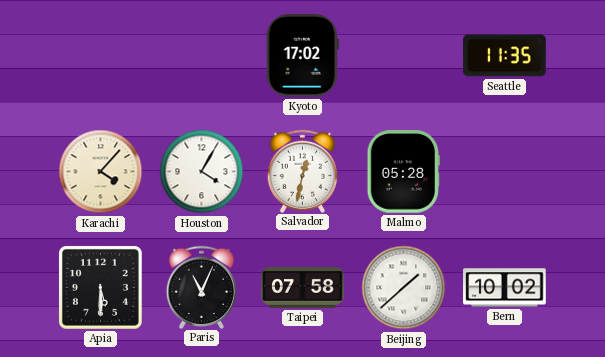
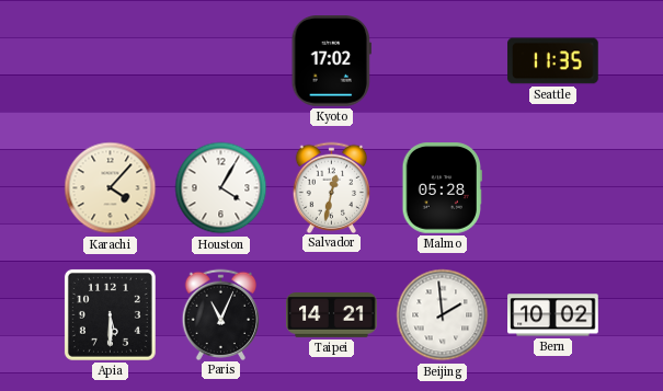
Taipei: 07:58 -> 14:21 (332, 315)
Beijing: 1:38 -> 1:59 (443, 315)
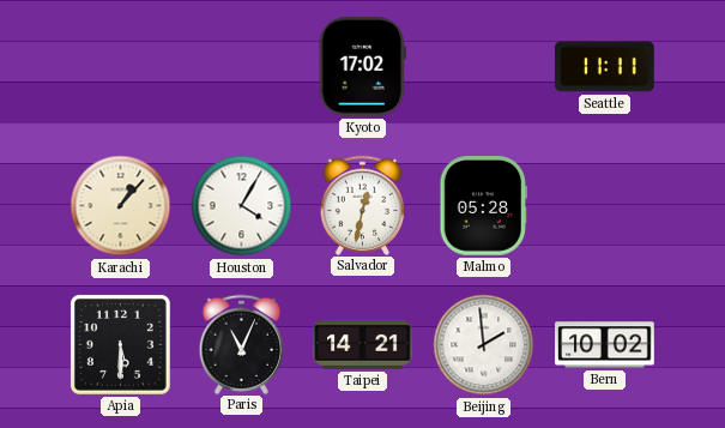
Seattle: 11:35 -> 11:11 (605, 67)
Karachi: 4:07 -> 1:07 (121, 206)
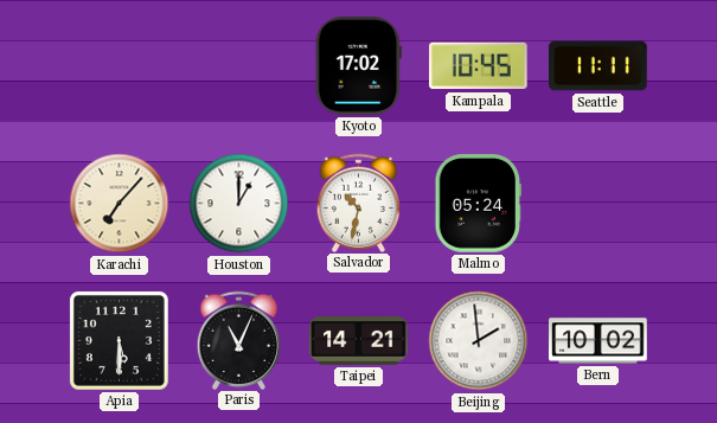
Kampala: none -> 10:45 (479, 66)
Karachi: 1:07 -> 7:07 (120, 204)
Houston: 4:05 -> 1:00 (239, 204)
Salvador: 12:32 -> 10:32 (359, 203)
Malmo: 05:28 -> 05:24 (478, 204)
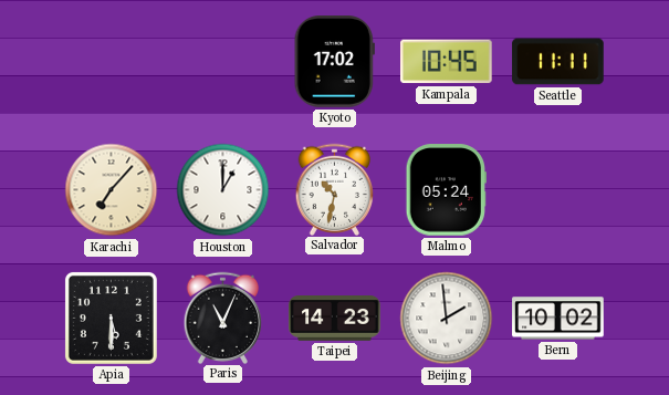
Taipei: 14:21 -> 14:23 (335, 319)
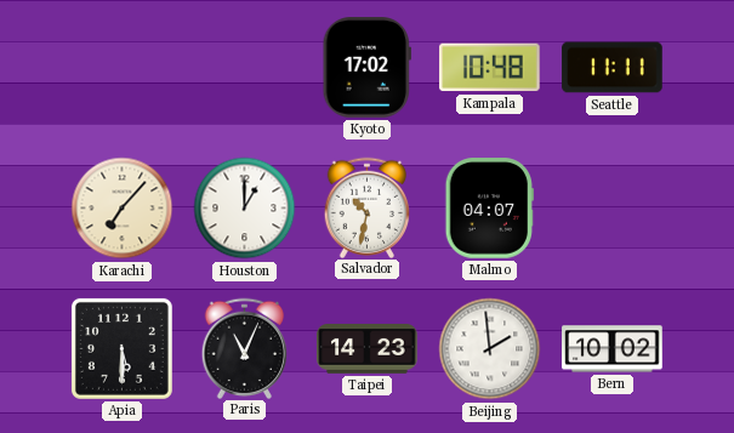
Kampala: 10:45 -> 10:48 (490, 68)
Malmo: 05:24 -> 04:07 (489, 209)
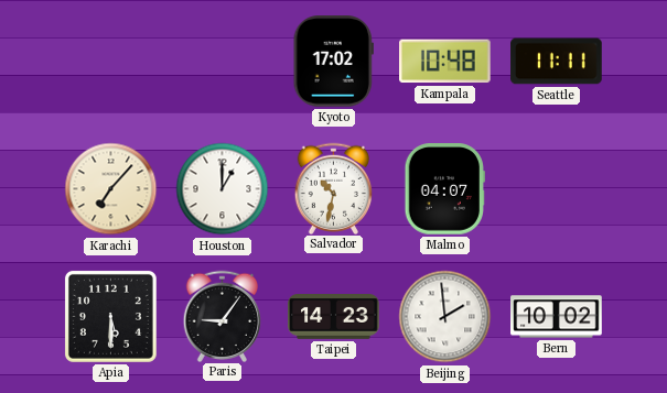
Paris: 11:04 -> 9:06 (223, 316)
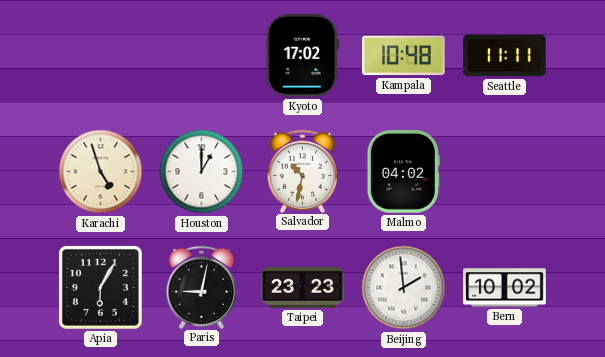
Karachi: 7:07 -> 4:57 (101, 172)
Malmo: 04:07 -> 04:02 (403, 172)
Apia: 5:30 -> 6:05 (100, 287)
Paris: 9:06 -> 9:02 (202, 287)
Taipei: 14:23 -> 23:23 (303, 288)
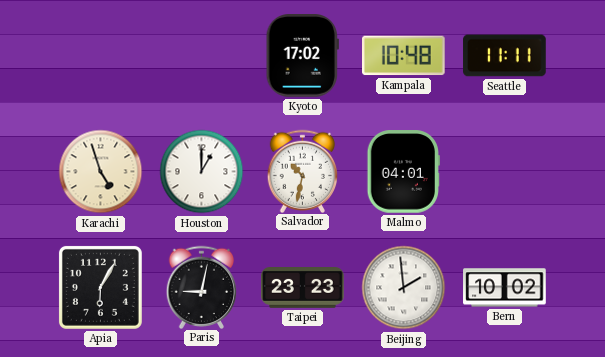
Malmo: 04:02 -> 04:01 (403, 172)
